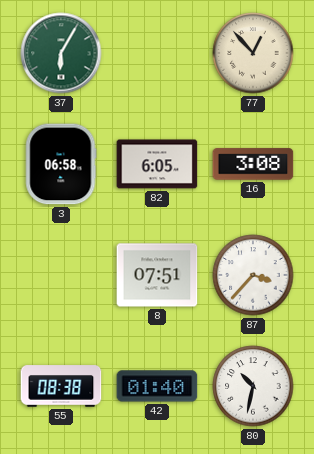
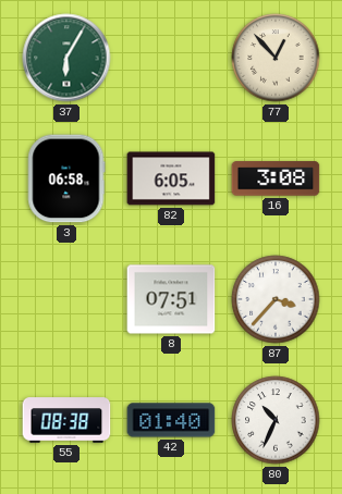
80: 10:32 -> 10:34 (276, 420)
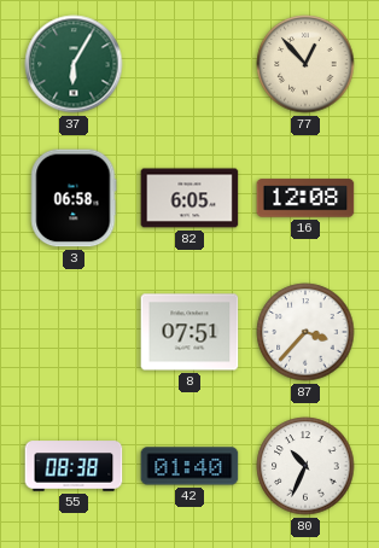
16: 3:08 -> 12:08 (305, 198)
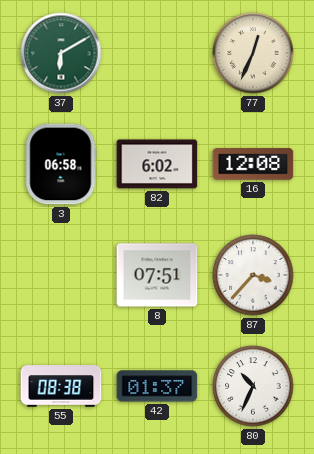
37: 6:05 -> 6:10 (61, 53)
77: 12:53 -> 12:34 (253, 53)
82: 6:05 -> 6:02 (157, 164)
42: 01:40 -> 01:37 (157, 386)
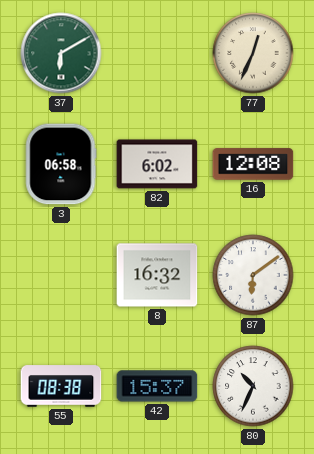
8: 07:51 -> 16:32 (157, 275)
87: 3:37 -> 6:09 (253, 275)
42: 01:37 -> 15:37 (157, 386)
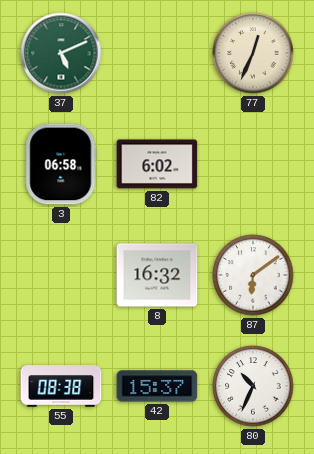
37: 6:10 -> 5:11 (61, 53)
16: 12:08 -> none (253, 164)
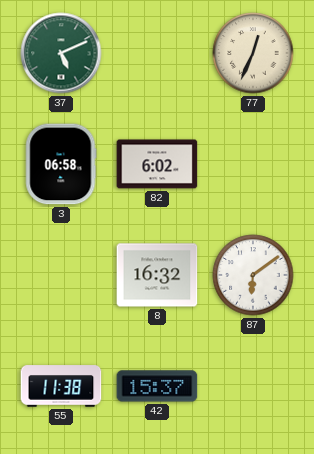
55: 08:38 -> 11:38 (61, 386)
80: 10:34 -> none (253, 386)
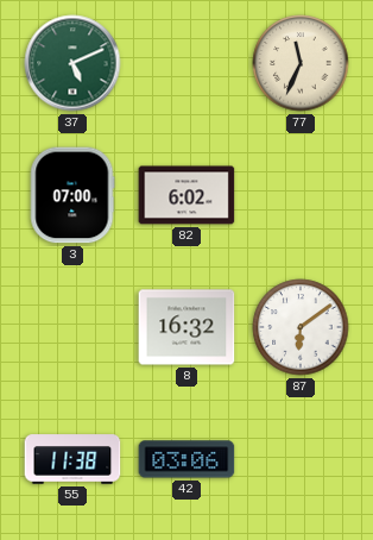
77: 12:34 -> 11:34 (301, 63)
3: 06:58 -> 07:00 (72, 195)
42: 15:37 -> 03:06 (186, 459)
